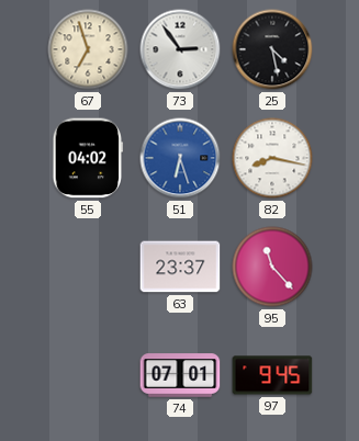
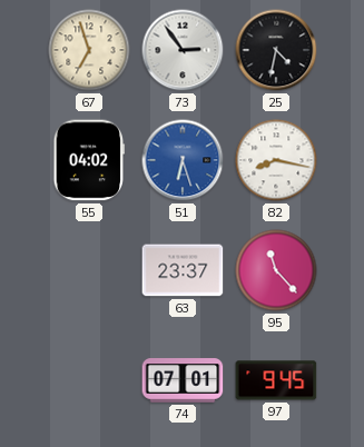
25: 4:28 -> 4:32 (276, 50)
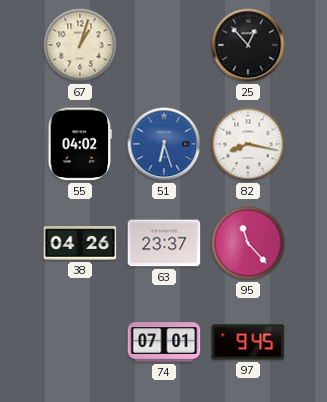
67: 6:57 -> 1:03 (80, 45)
73: 2:54 -> none (183, 50)
25: 4:32 -> 12:53 (248, 45)
38: none -> 04:26 (80, 244)
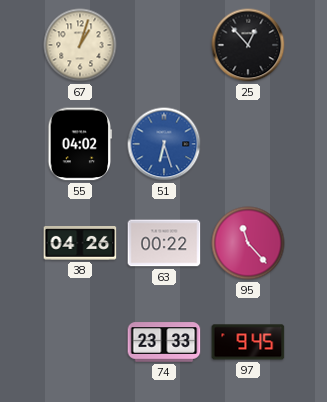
82: 8:17 -> none (248, 144)
63: 23:37 -> 00:22 (164, 243)
74: 07:01 -> 23:33 (164, 342)
